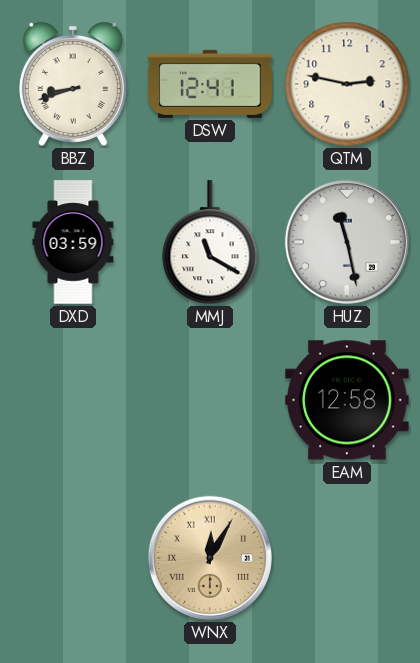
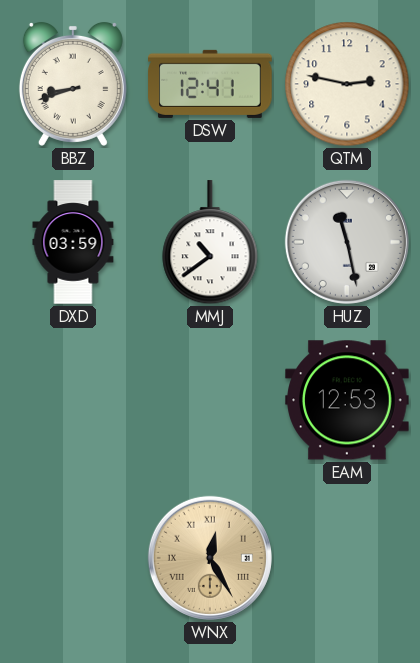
MMJ: 11:20 -> 10:39 (210, 243)
EAM: 12:58 -> 12:53 (347, 400)
WNX: 12:05 -> 12:25 (210, 558)
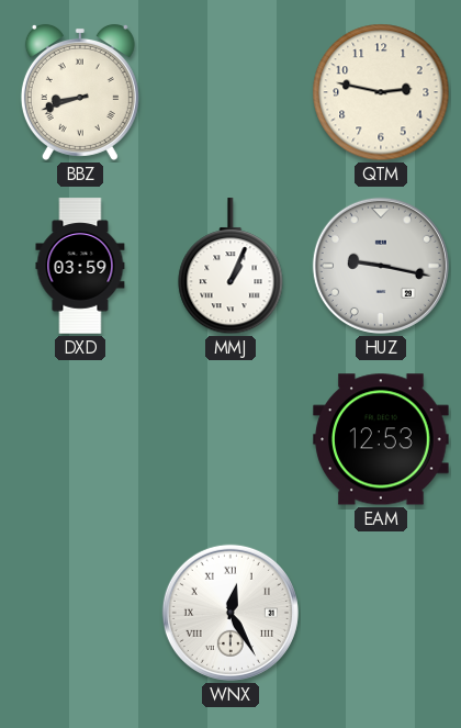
DSW: 12:41 -> none (210, 84)
MMJ: 10:39 -> 1:04 (231, 267)
HUZ: 11:28 -> 9:17 (381, 266)
WNX dial: champagne -> white (231, 613)
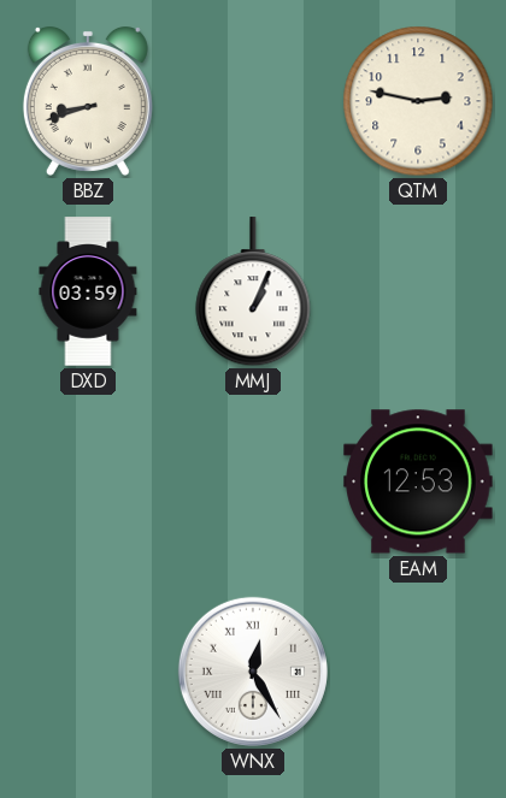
HUZ: 9:17 -> none (381, 266)
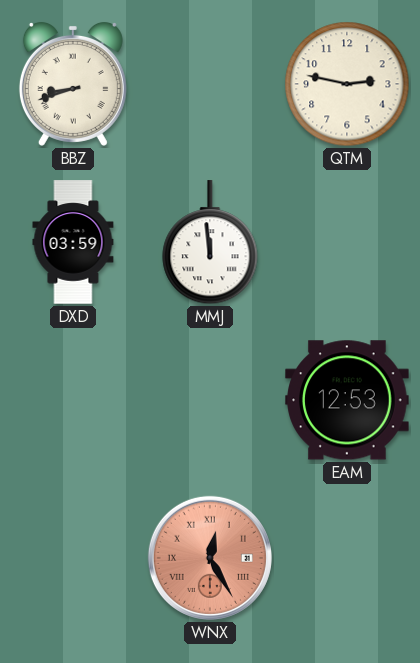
MMJ: 1:04 -> 11:59 (210, 243)
WNX dial: white -> salmon (210, 558)
